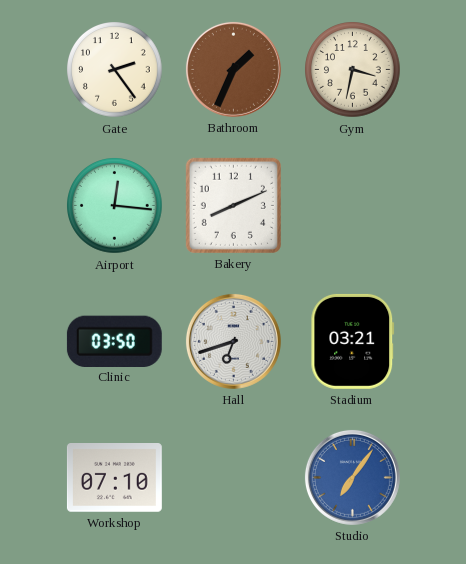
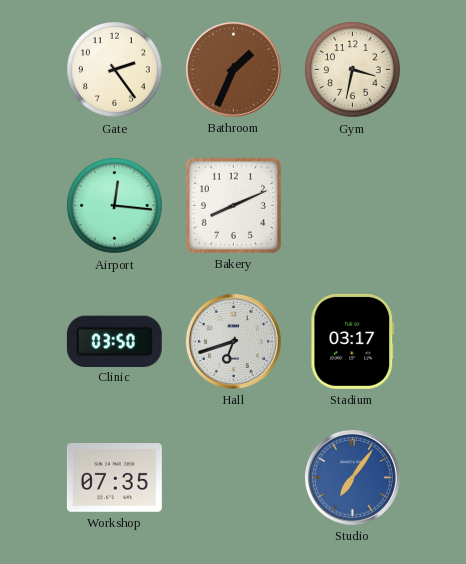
Stadium: 03:21 -> 03:17 (353, 341)
Workshop: 07:10 -> 07:35 (114, 478)
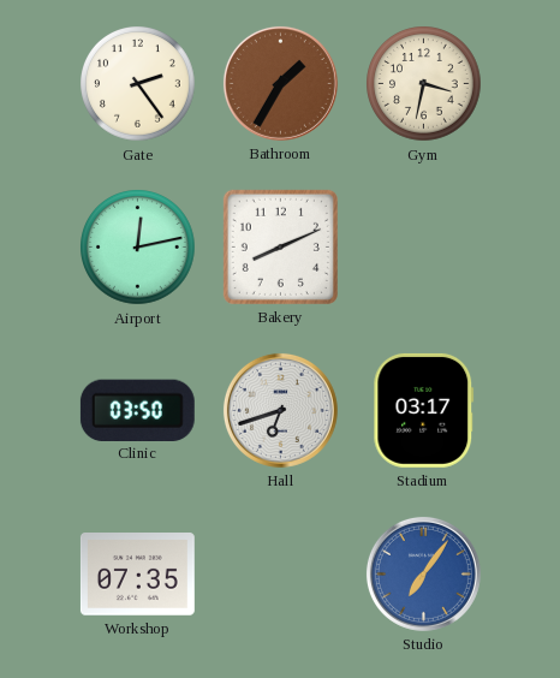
Bathroom: 1:34 -> 1:35 (280, 83)
Airport: 12:16 -> 12:13 (138, 248)
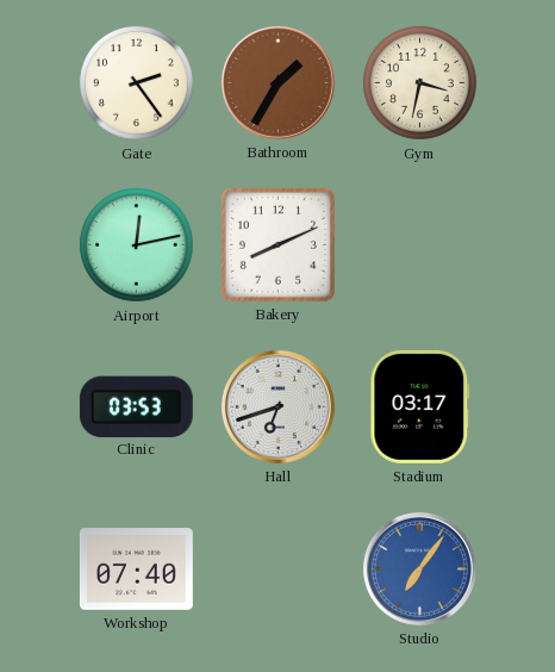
Clinic: 03:50 -> 03:53 (136, 406)
Workshop: 07:35 -> 07:40 (136, 570)
